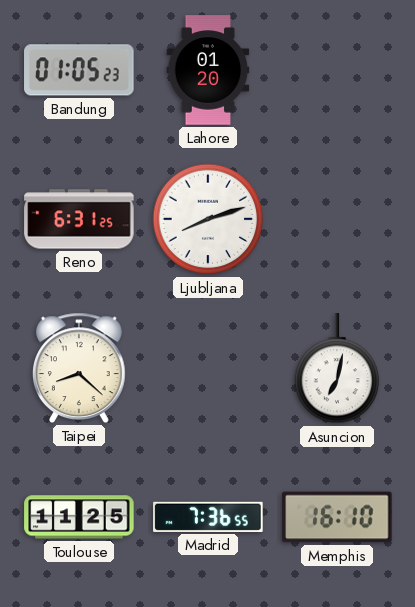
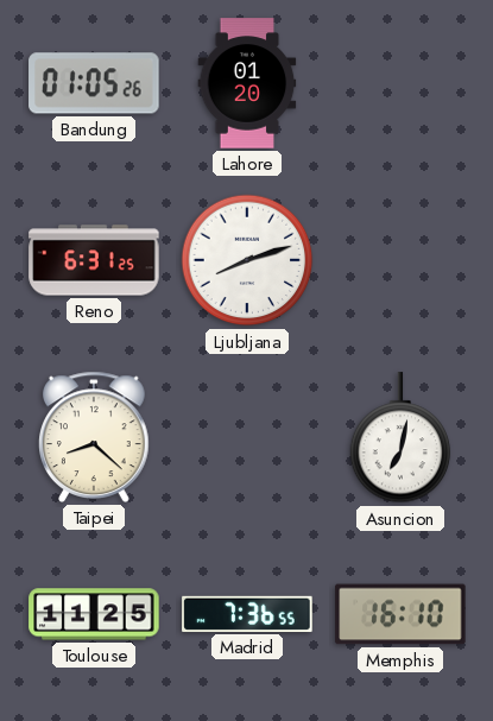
Bandung: 01:05:23 -> 01:05:26 (94, 83)
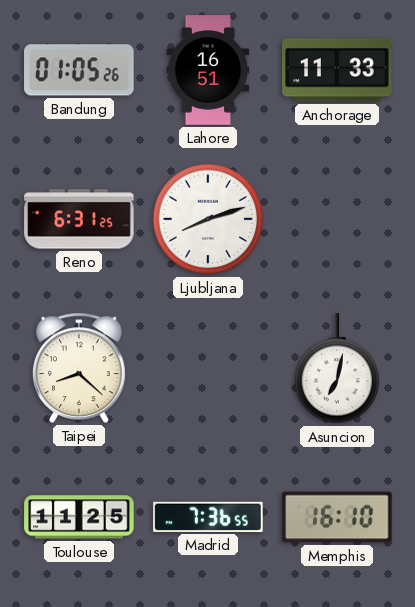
Lahore: 01:20 -> 16:51 (208, 70)
Anchorage: none -> 11:33 (337, 70)
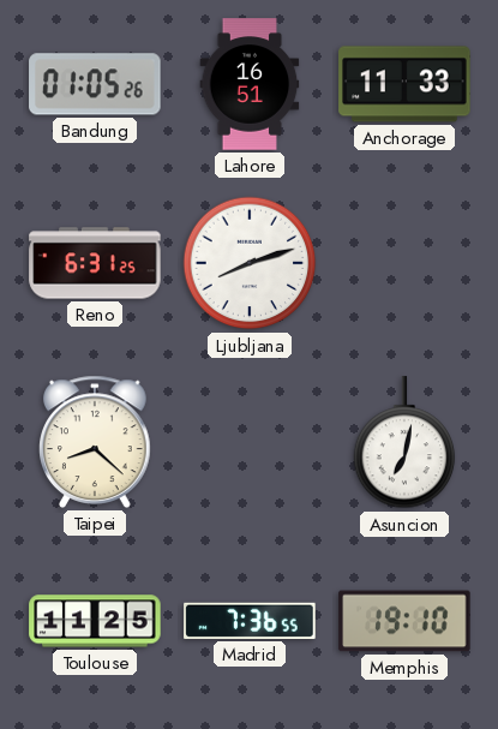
Memphis: 16:10 -> 19:10 (404, 621)
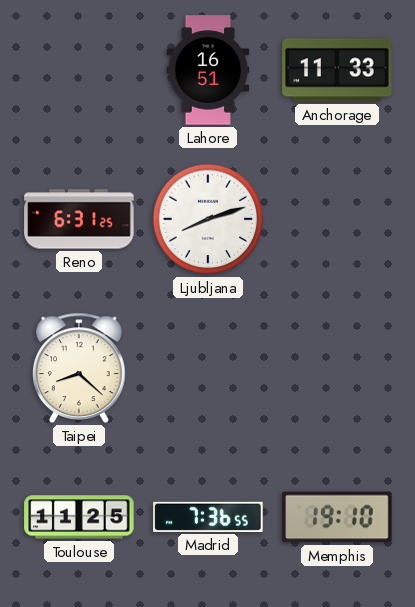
Bandung: 01:05 -> none (95, 84)
Asuncion: 7:02 -> none (404, 443)
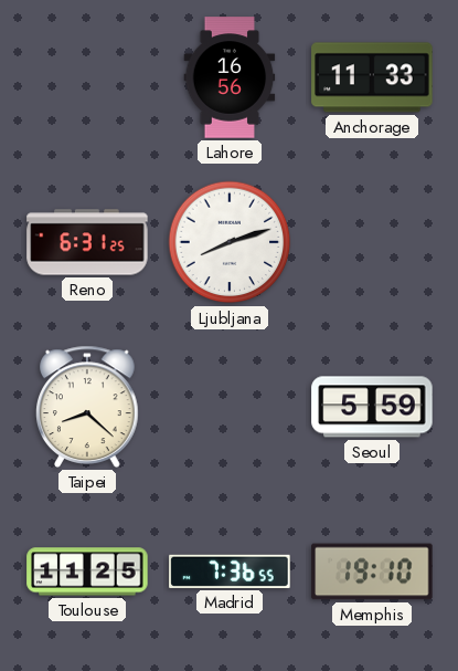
Lahore: 16:51 -> 16:56 (230, 77)
Seoul: none -> 5:59 (372, 407)
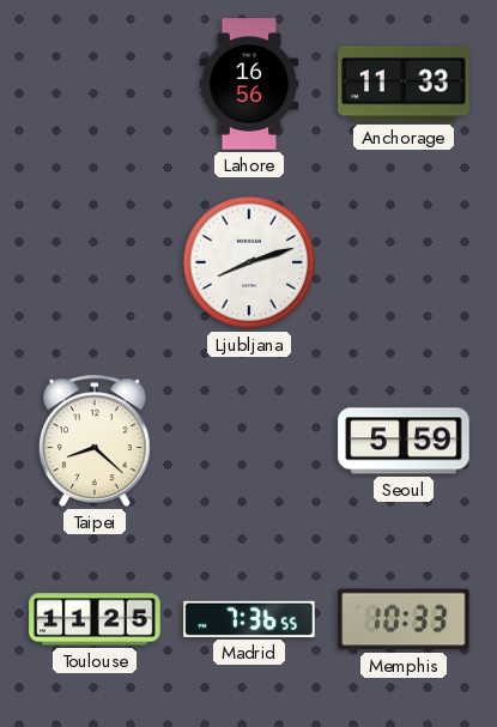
Reno: 6:31 -> none (87, 242)
Memphis: 19:10 -> 10:33 (404, 619)
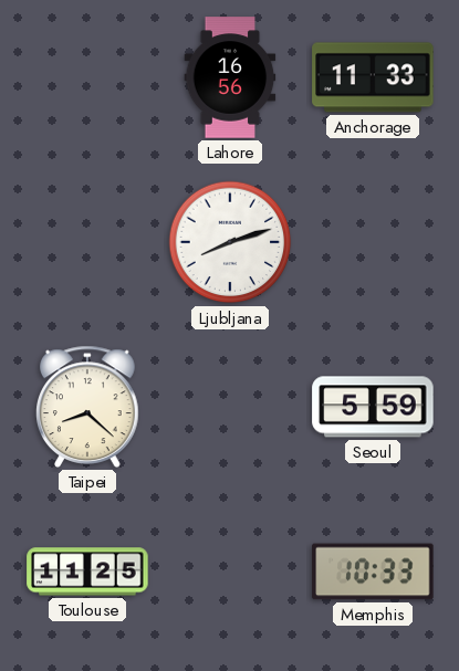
Madrid: 7:36 -> none (249, 619)
